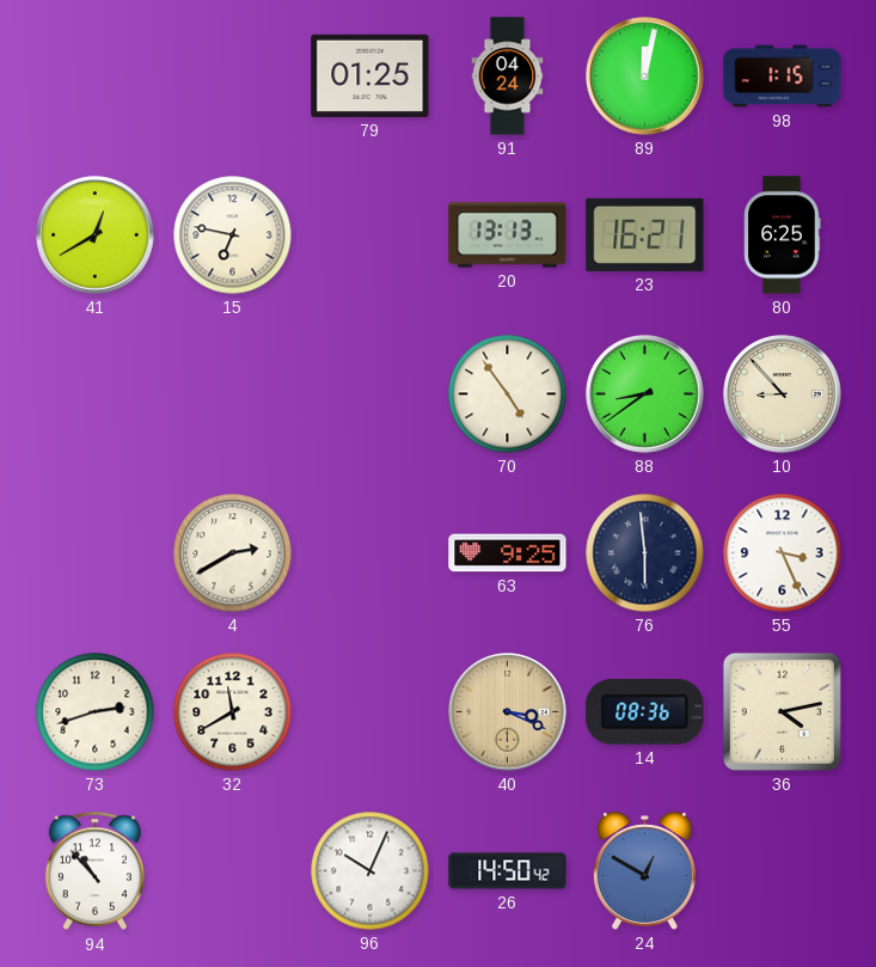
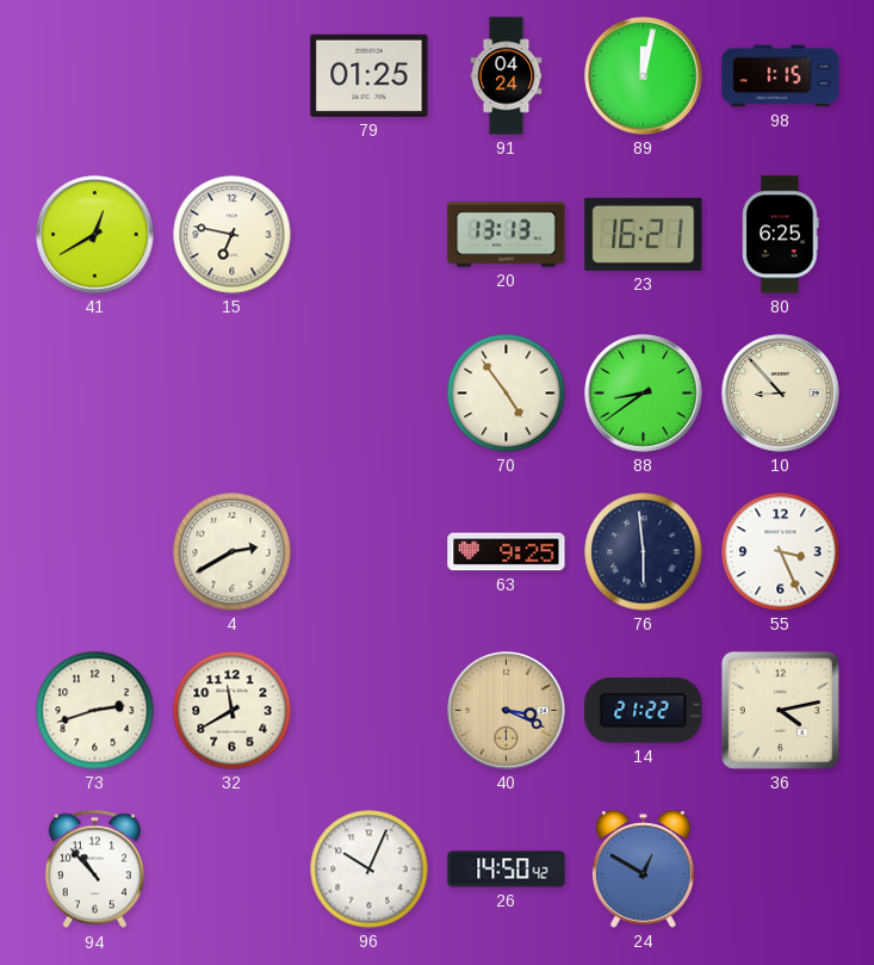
14: 08:36 -> 21:22 (644, 711)
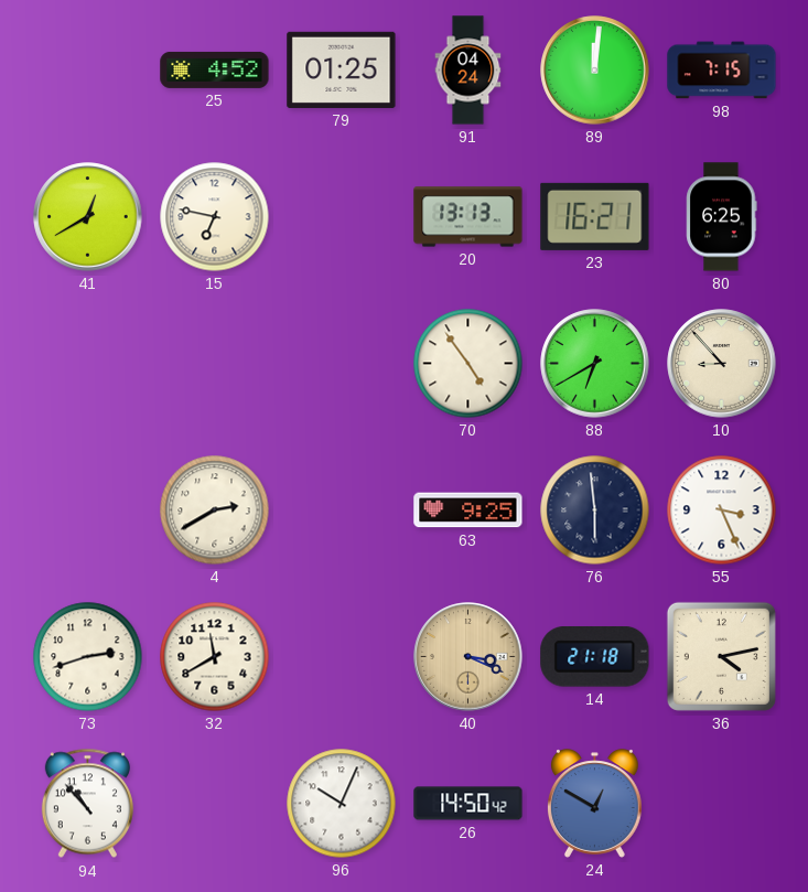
25: none -> 4:52 (215, 69)
89: 12:02 -> 12:01 (595, 71)
98: 1:15 -> 7:15 (722, 71)
88: 8:39 -> 6:40 (595, 364)
14: 21:22 -> 21:18 (595, 657)
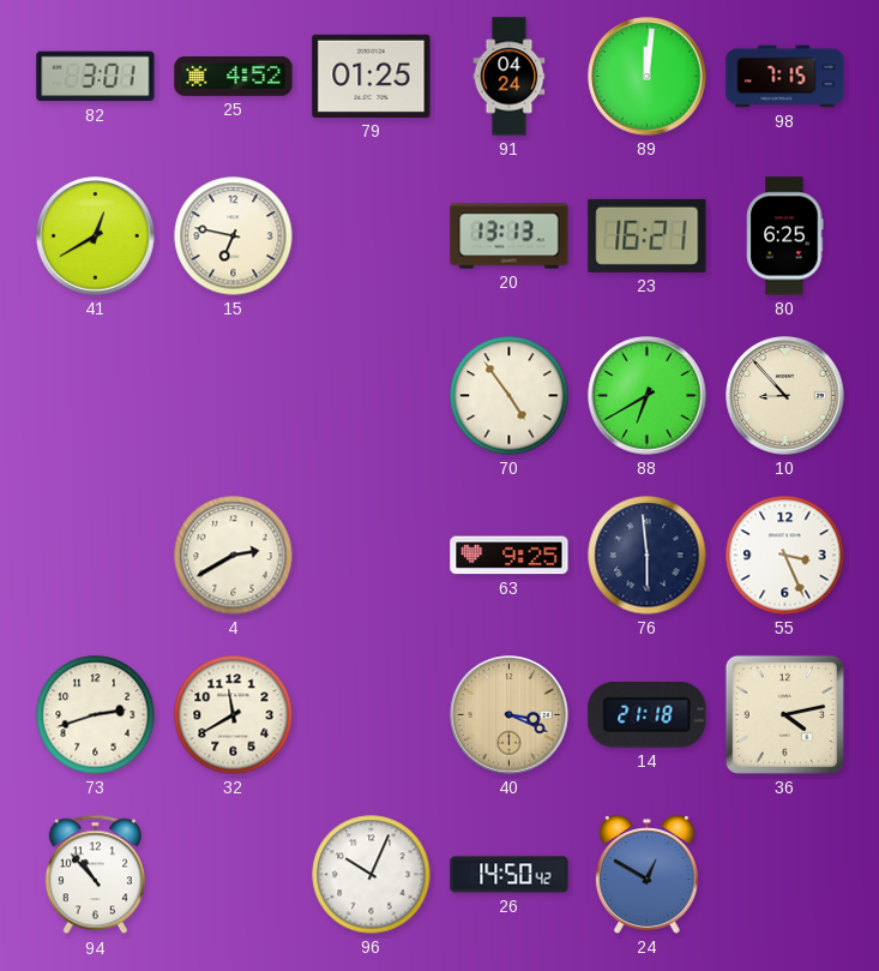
82: none -> 3:01 (96, 77)
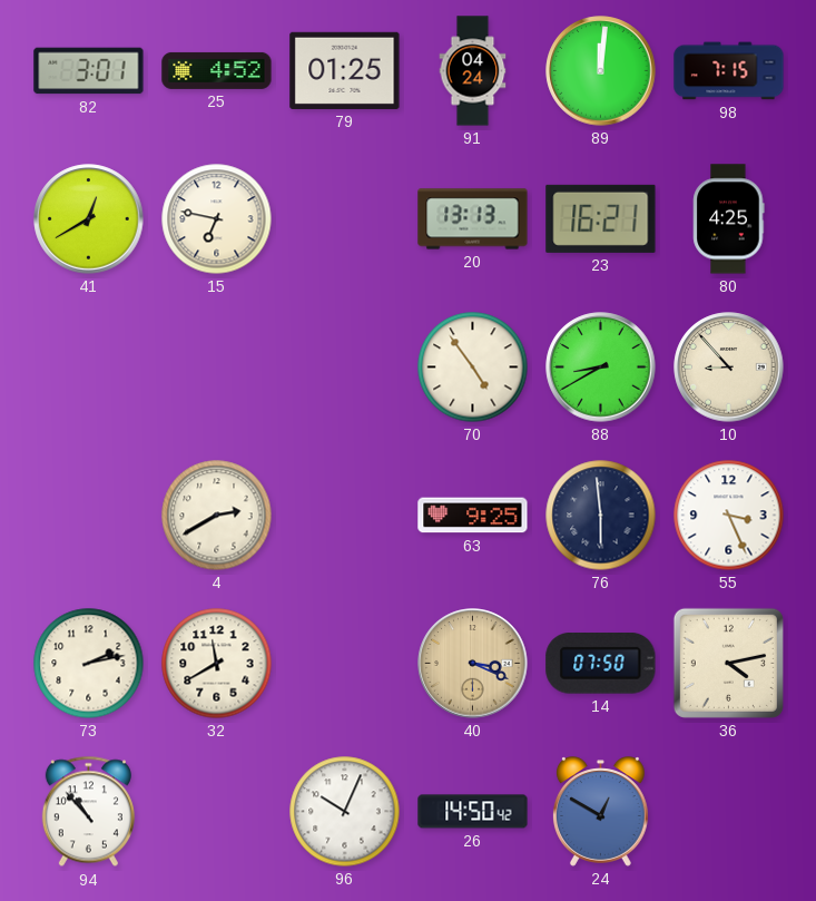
80: 6:25 -> 4:25 (729, 219)
88: 6:40 -> 8:40 (601, 368)
73: 2:42 -> 2:13 (89, 664)
14: 21:18 -> 07:50 (601, 664)
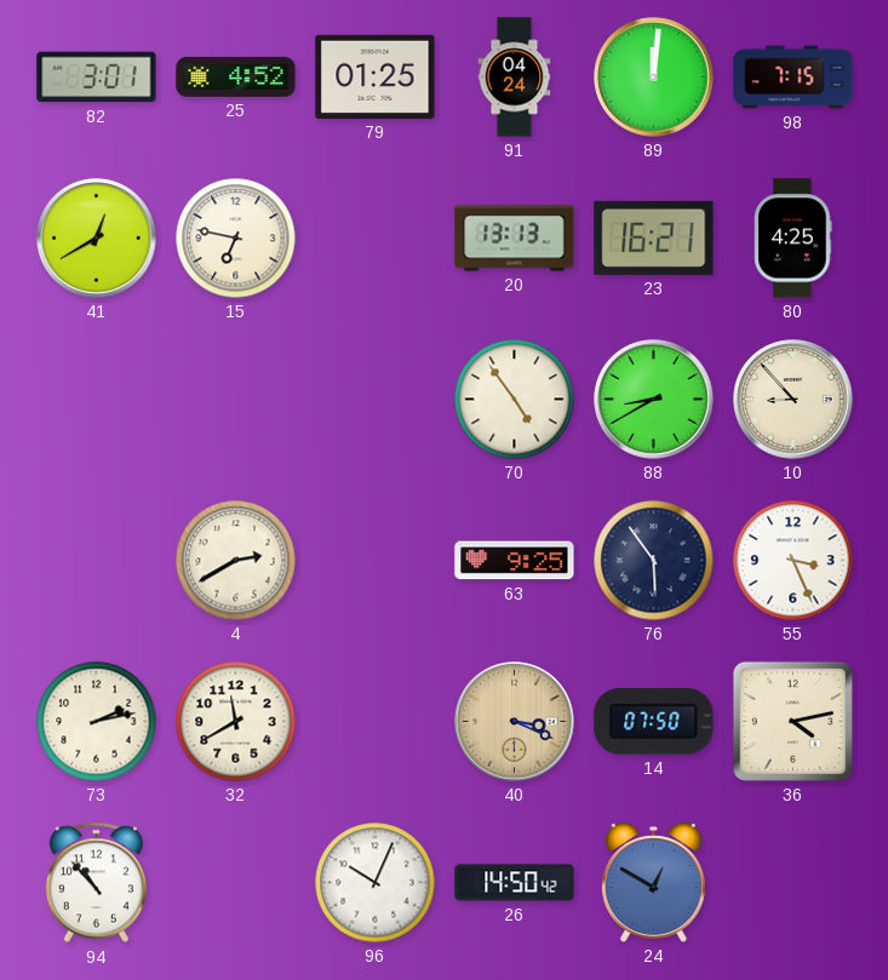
76: 5:59 -> 5:54 (654, 561)
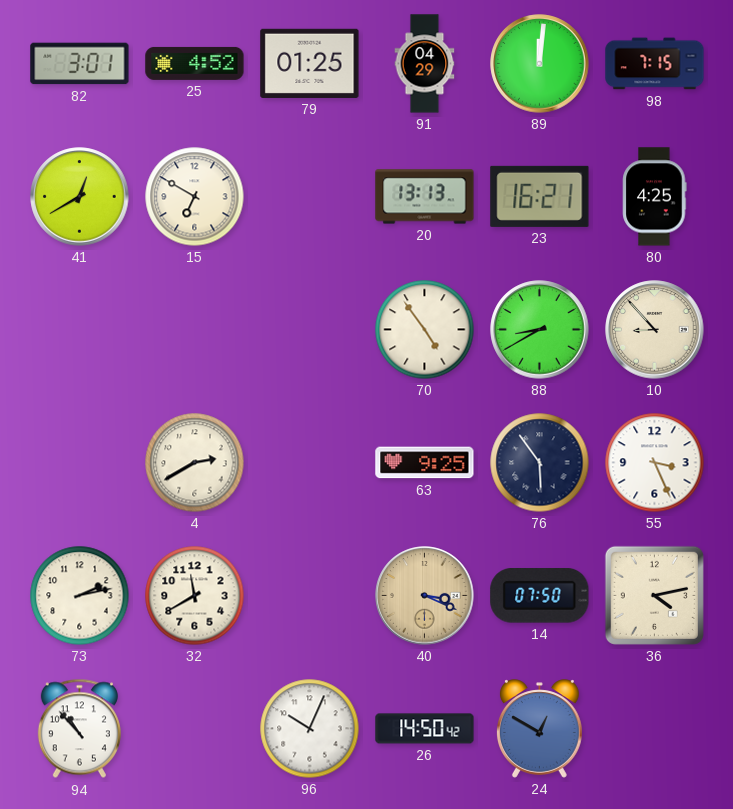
91: 04:24 -> 04:29 (425, 64)
15: 6:47 -> 6:50 (195, 197)
